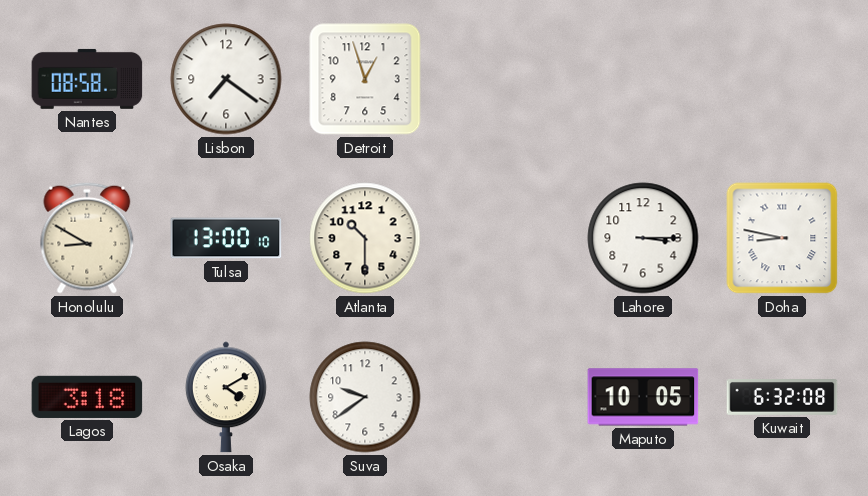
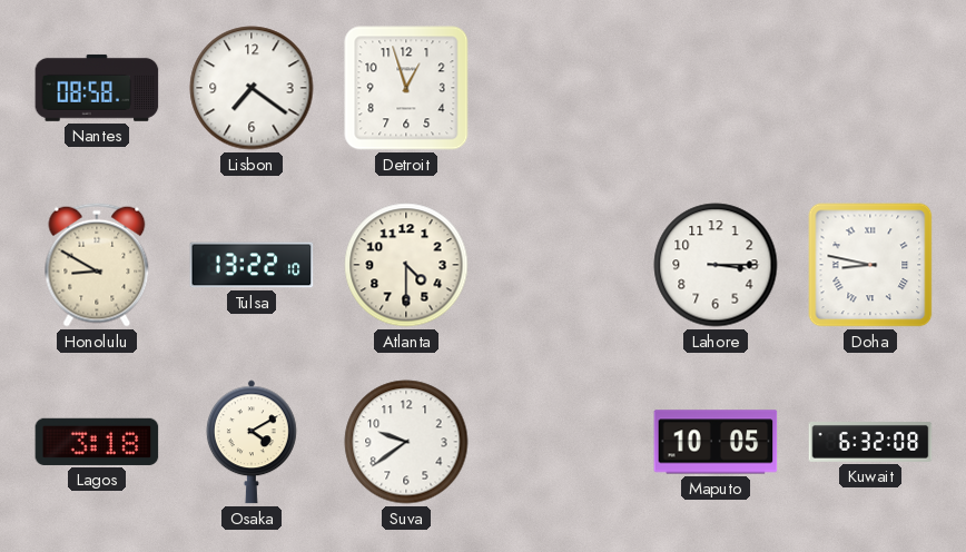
Tulsa: 13:00 -> 13:22 (252, 265)
Atlanta: 10:30 -> 4:30 (406, 265)
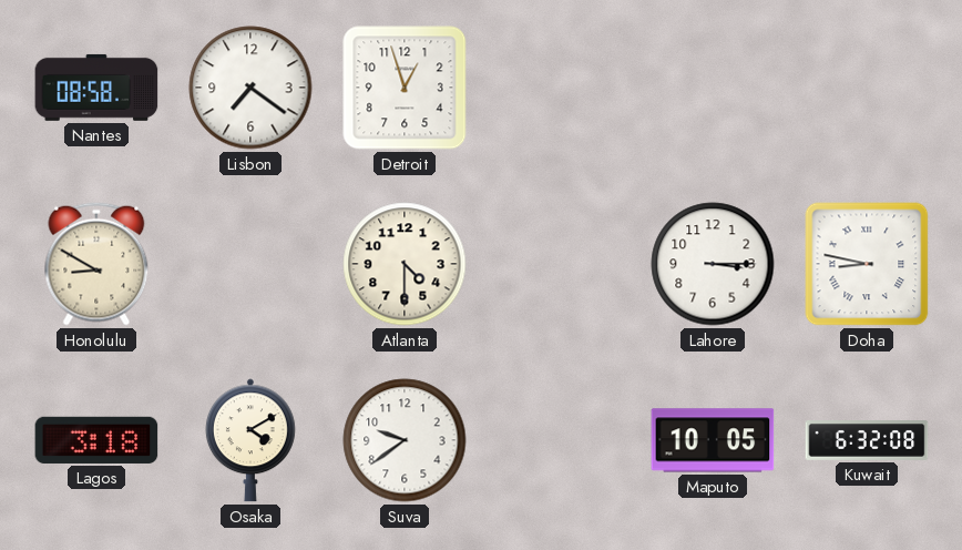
Tulsa: 13:22 -> none (252, 265)
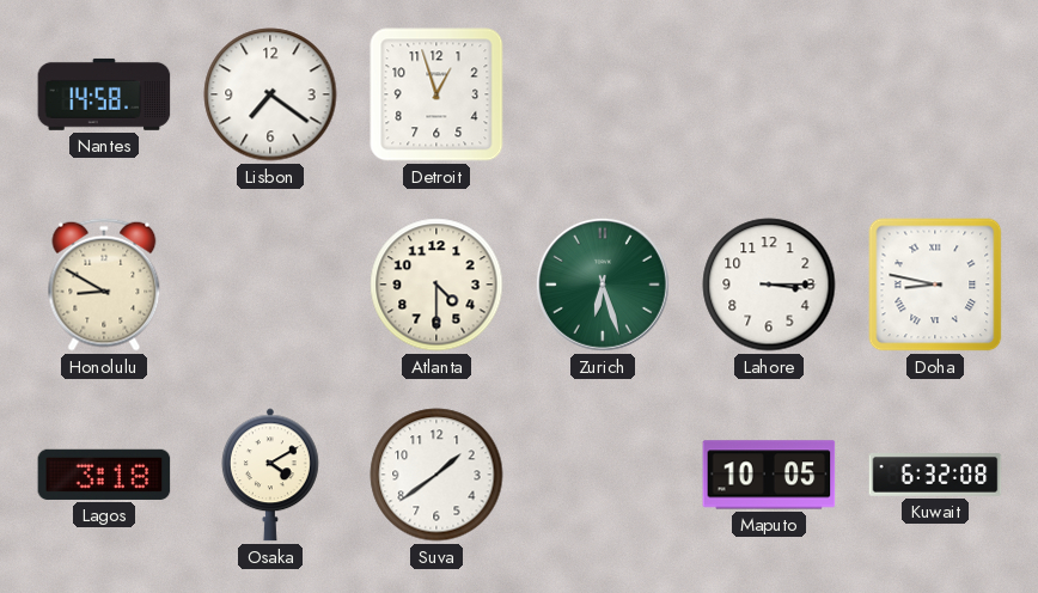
Nantes: 08:58 -> 14:58 (104, 94)
Zurich: none -> 6:27 (603, 285)
Suva: 9:39 -> 1:39 (436, 475)
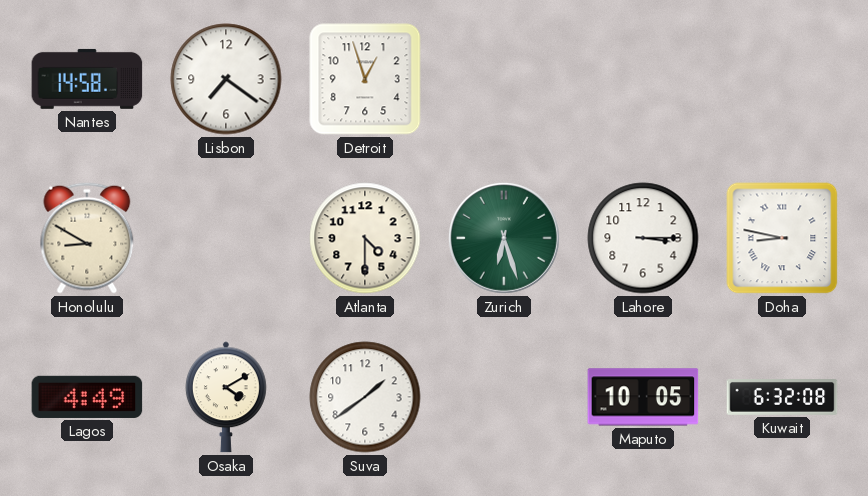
Lagos: 3:18 -> 4:49 (87, 397)
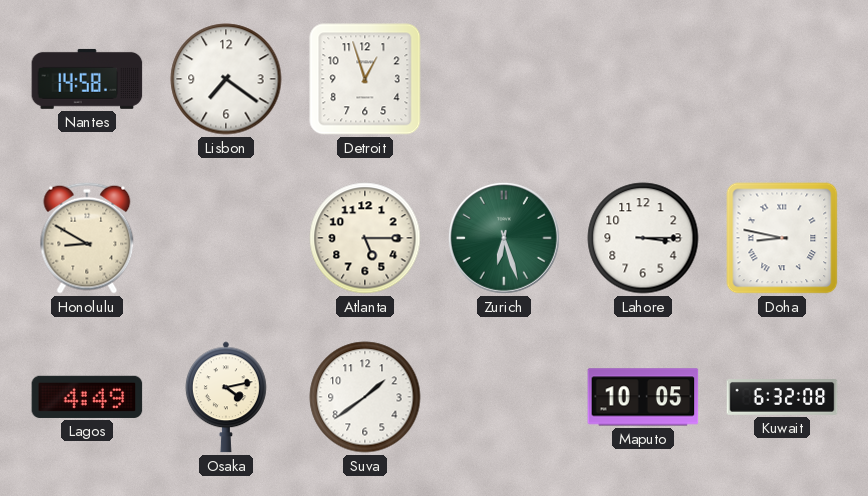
Atlanta: 4:30 -> 5:15 (365, 238)
Osaka: 4:10 -> 4:13 (226, 397)
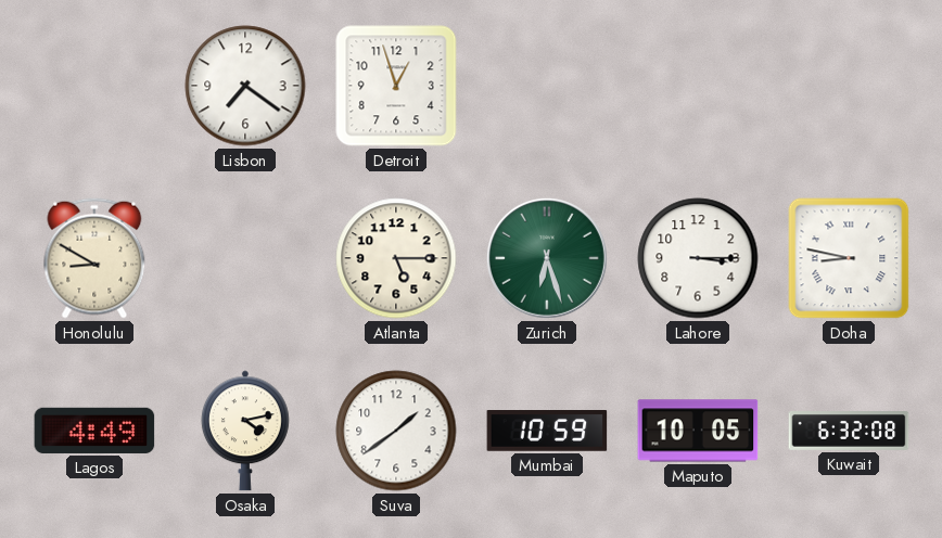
Nantes: 14:58 -> none (87, 79)
Mumbai: none -> 10:59 (547, 432)
